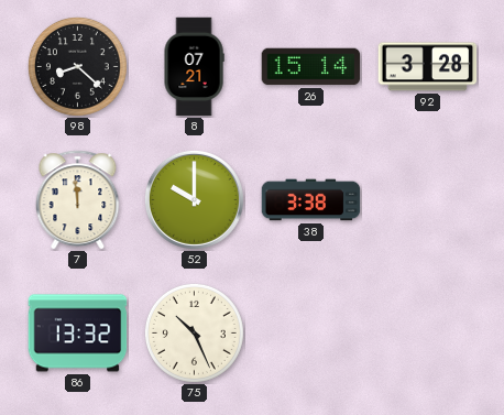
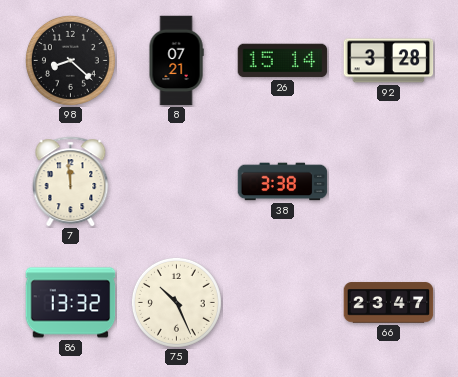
52: 10:00 -> none (194, 199)
66: none -> 23:47 (389, 303)
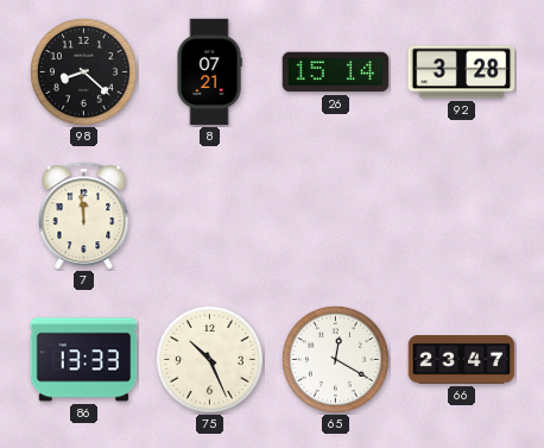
38: 3:38 -> none (283, 182)
86: 13:32 -> 13:33 (84, 360)
65: none -> 12:20 (335, 359)
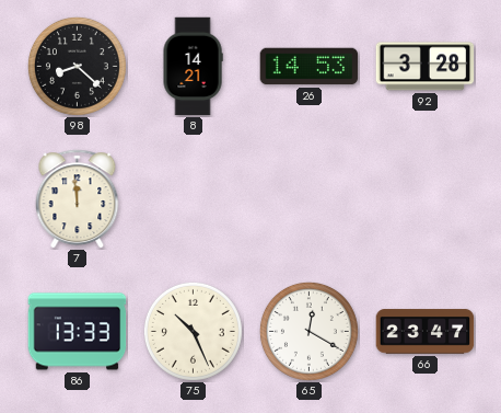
8: 07:21 -> 14:21 (193, 67)
26: 15:14 -> 14:53 (310, 67)
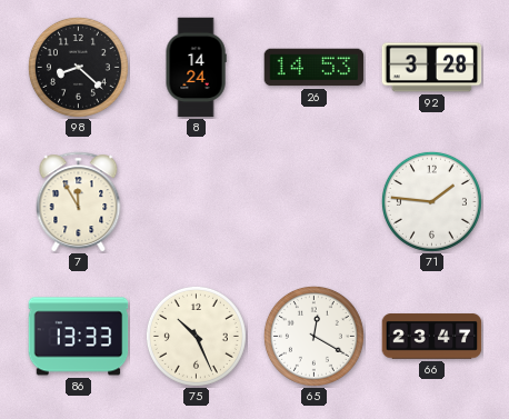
8: 14:21 -> 14:24 (196, 68)
7: 11:59 -> 11:55 (79, 202)
71: none -> 1:46 (431, 201)
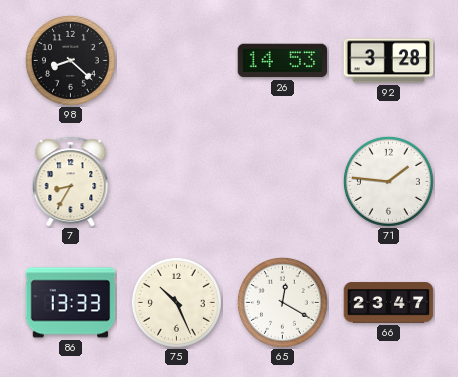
8: 14:24 -> none (196, 68)
7: 11:55 -> 8:35 (71, 182)
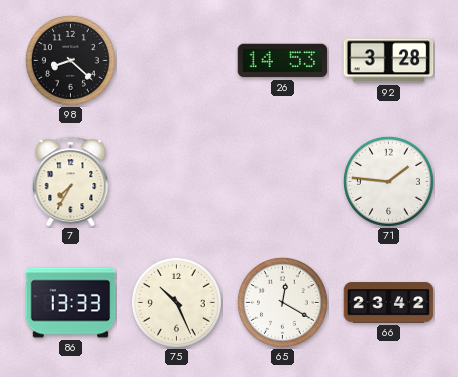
7: 8:35 -> 7:35 (71, 182)
66: 23:47 -> 23:42 (389, 303)
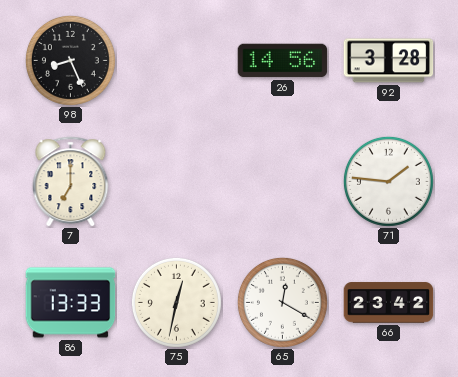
98: 8:22 -> 8:26 (70, 60)
26: 14:53 -> 14:56 (283, 61)
7: 7:35 -> 7:00 (71, 182)
75: 10:26 -> 12:32 (176, 302)
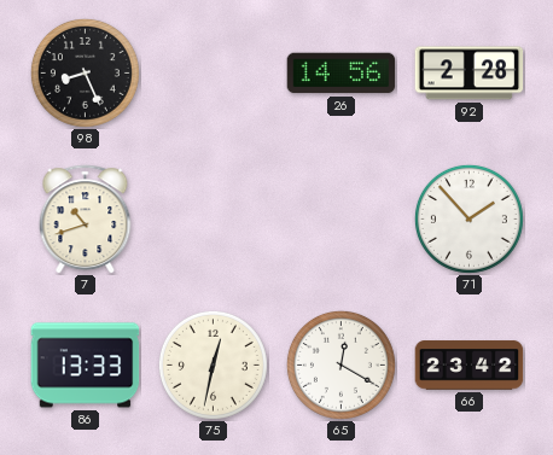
92: 3:28 -> 2:28 (470, 74)
7: 7:00 -> 10:42 (86, 220)
71: 1:46 -> 1:53 (468, 218)
